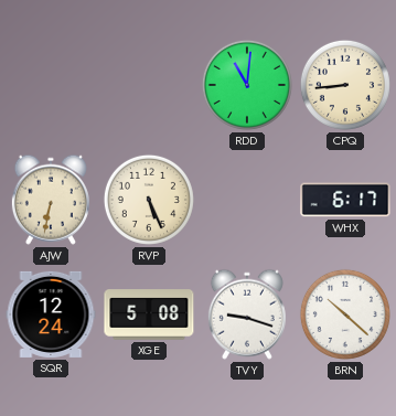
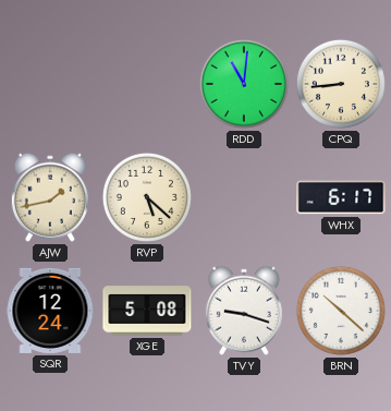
AJW: 6:32 -> 1:43 (50, 197)
RVP: 5:26 -> 5:22 (147, 197)
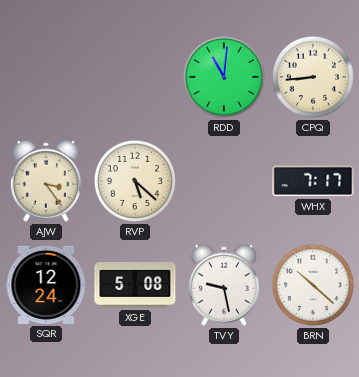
AJW: 1:43 -> 3:24 (46, 181)
WHX: 6:17 -> 7:17 (313, 181)
TVY: 9:18 -> 9:28 (224, 285)
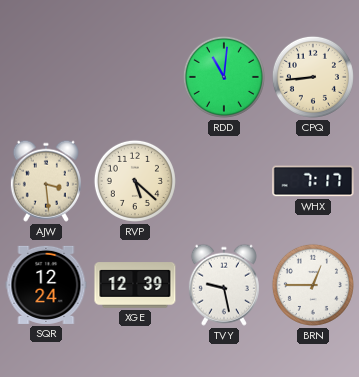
AJW: 3:24 -> 3:29 (46, 181)
XGE: 5:08 -> 12:39 (135, 285)
BRN: 10:22 -> 12:45 (313, 285)
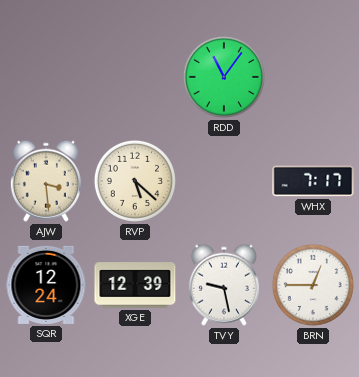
RDD: 11:01 -> 11:06 (224, 77)
CPQ: 8:44 -> none (313, 77)
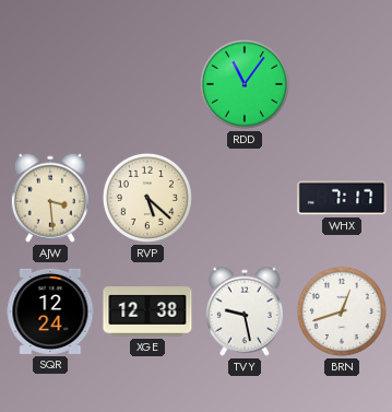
XGE: 12:39 -> 12:38 (147, 311)
BRN: 12:45 -> 12:42 (342, 311)
